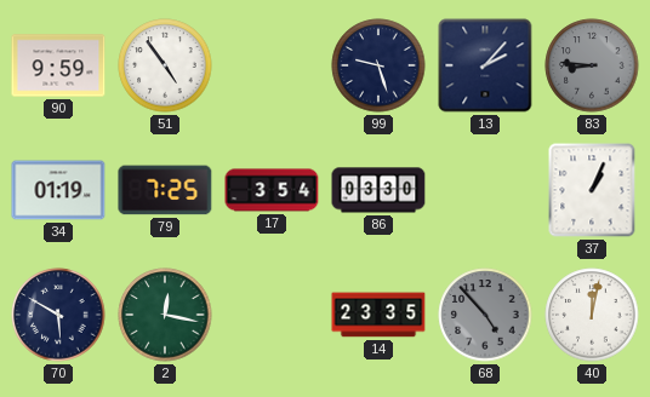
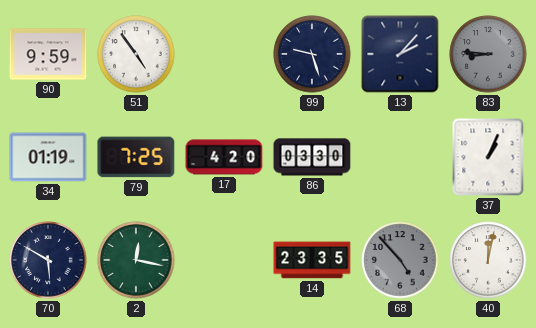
17: 3:54 -> 4:20 (224, 157)
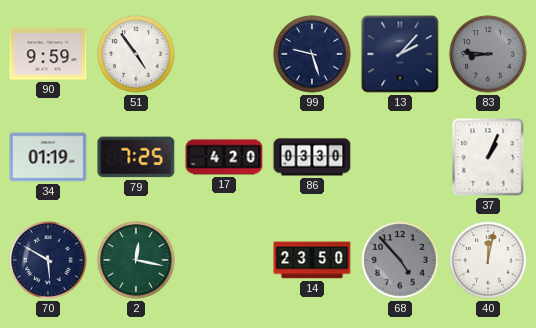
14: 23:35 -> 23:50 (312, 260)
